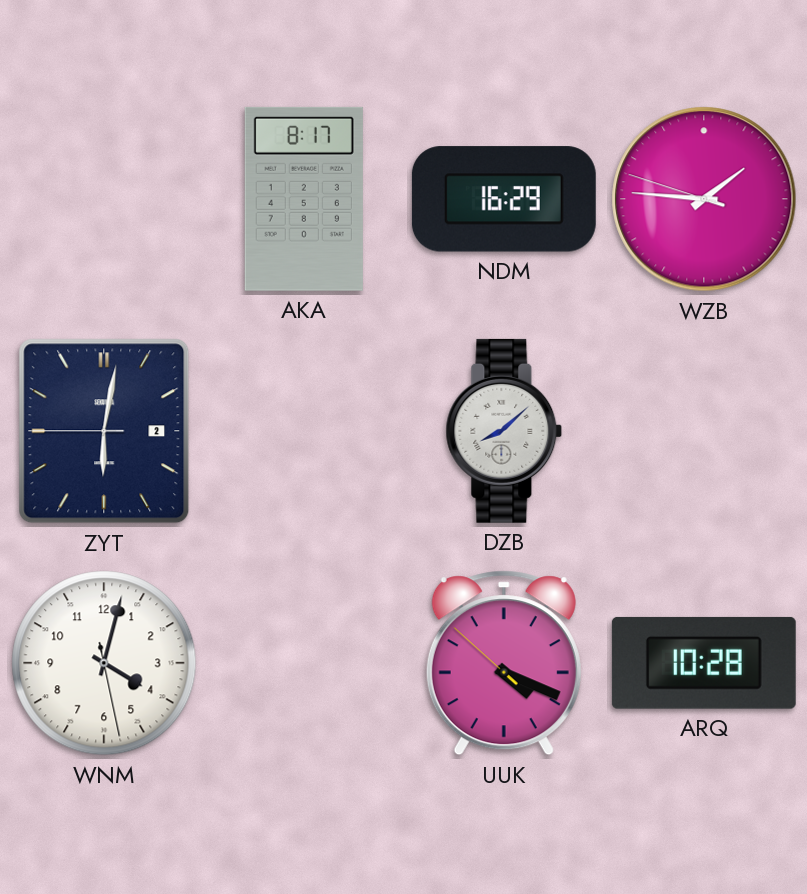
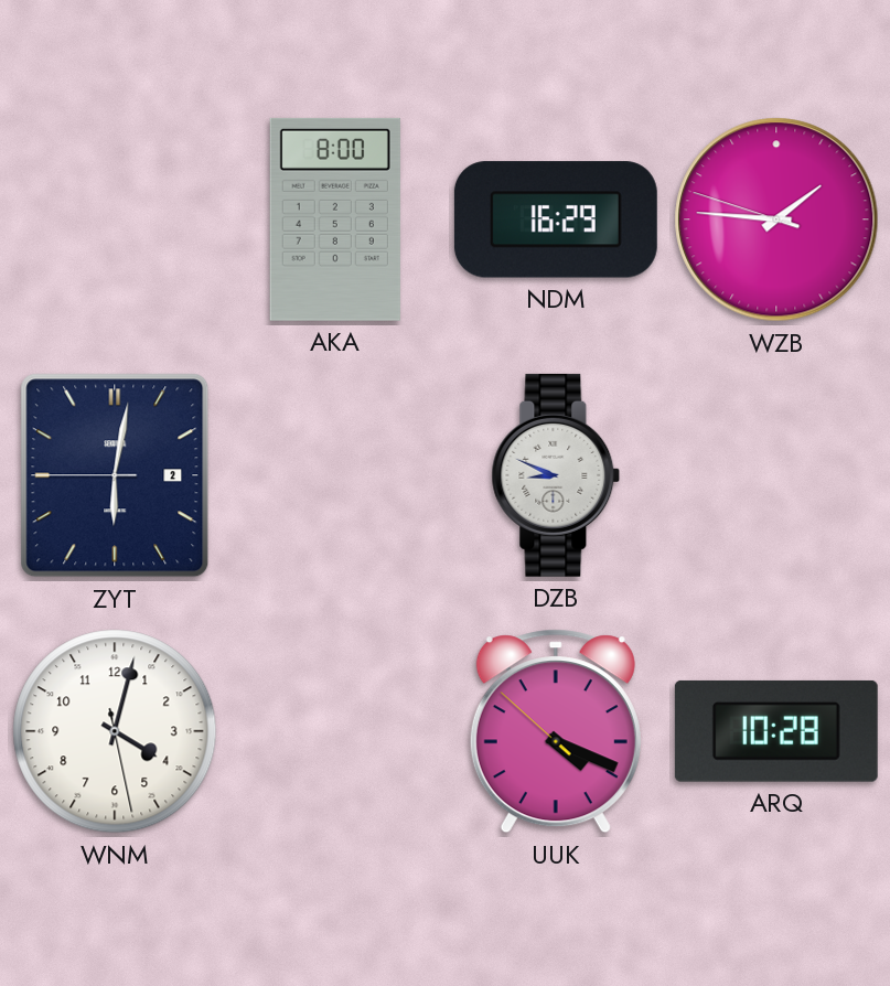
AKA: 8:17 -> 8:00 (335, 219)
DZB: 8:08 -> 8:49 (556, 475)
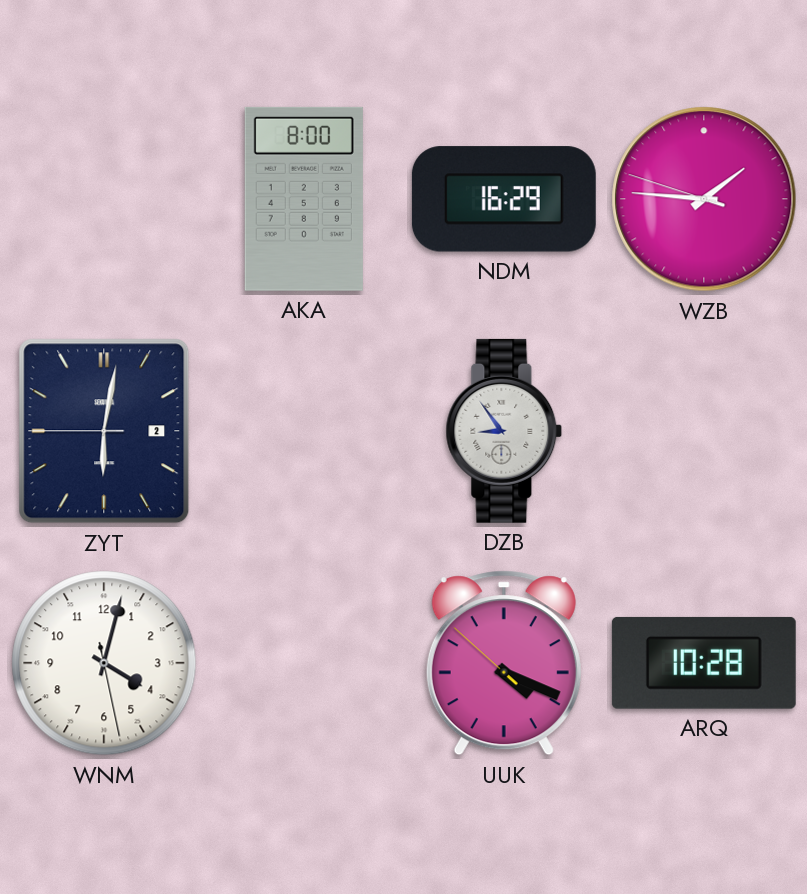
DZB: 8:49 -> 8:54 (504, 431)
